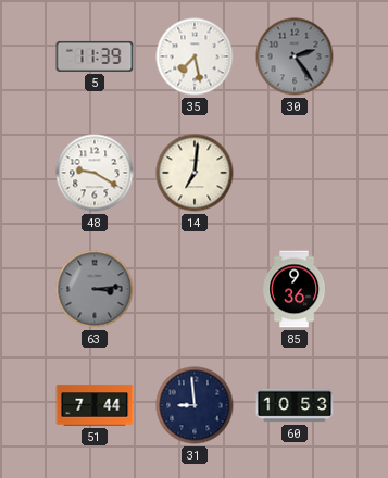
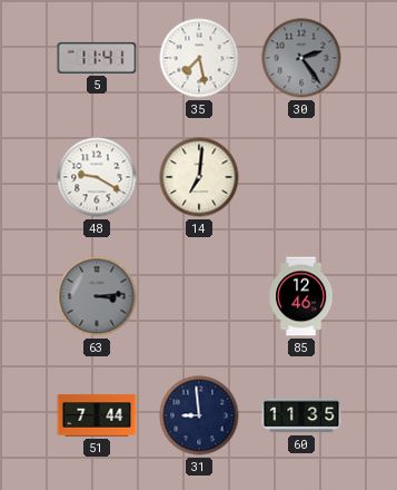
5: 11:39 -> 11:41 (97, 58)
85: 9:36 -> 12:46 (301, 296)
60: 10:53 -> 11:35 (301, 415)
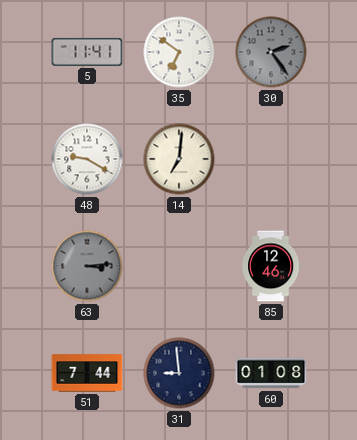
35: 7:28 -> 6:51 (179, 52)
60: 11:35 -> 01:08 (271, 373)
